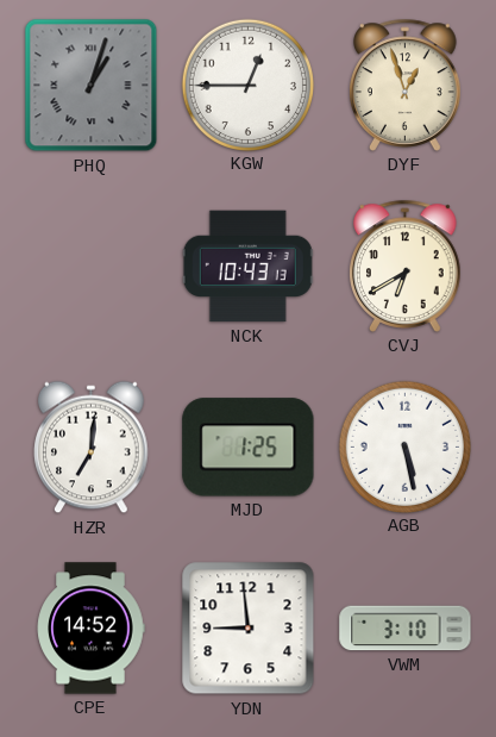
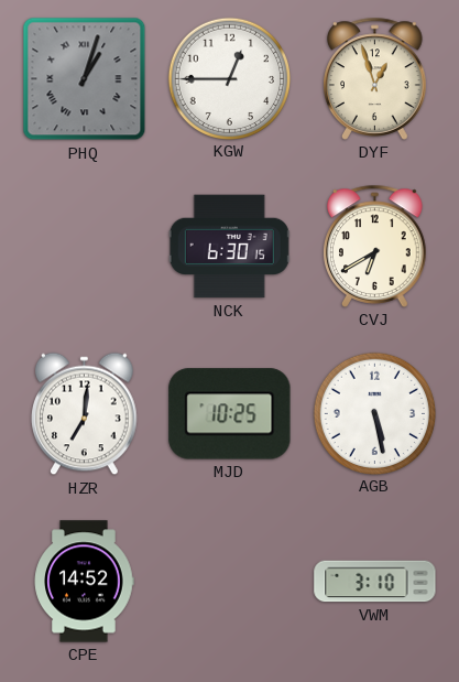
NCK: 10:43 -> 6:30 (229, 247)
MJD: 1:25 -> 10:25 (230, 414)
YDN: 8:59 -> none (249, 629)
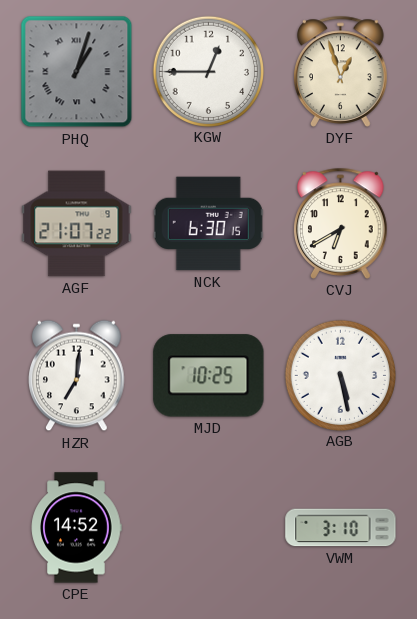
AGF: none -> 21:07 (77, 224)
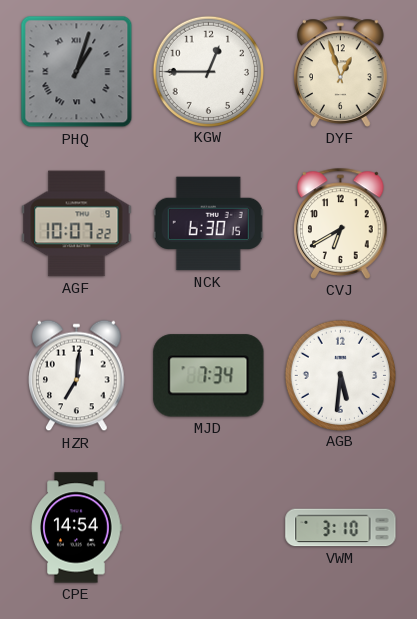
AGF: 21:07 -> 10:07 (77, 224)
MJD: 10:25 -> 7:34 (209, 376)
AGB: 5:28 -> 5:31 (340, 375)
CPE: 14:52 -> 14:54 (76, 528)
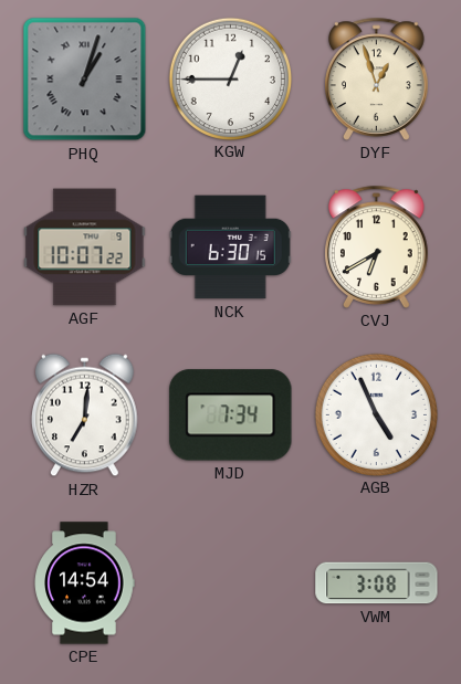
AGB: 5:31 -> 4:56 (376, 414)
VWM: 3:10 -> 3:08 (377, 583)
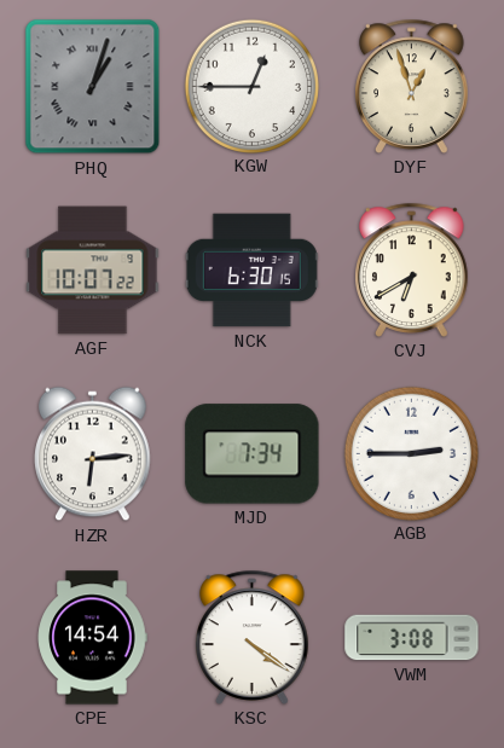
HZR: 7:01 -> 6:14 (93, 454)
AGB: 4:56 -> 2:45 (411, 453)
KSC: none -> 4:21 (253, 637)
